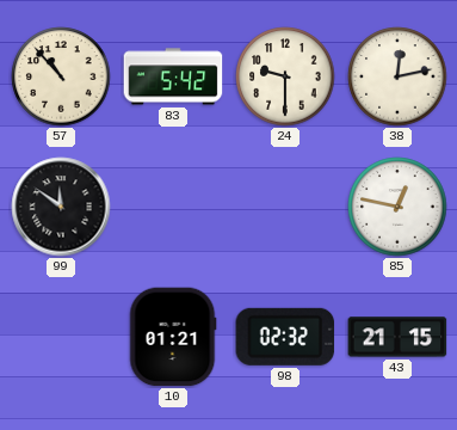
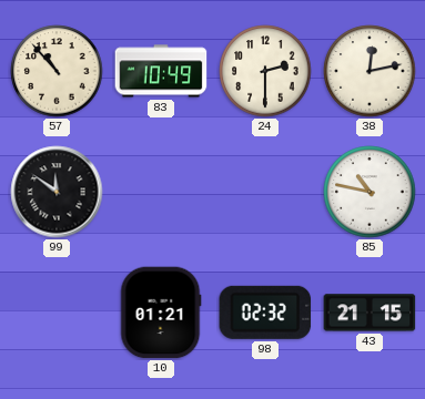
83: 5:42 -> 10:49 (161, 71)
24: 9:30 -> 2:30 (265, 71)
85: 12:47 -> 10:47 (370, 192)
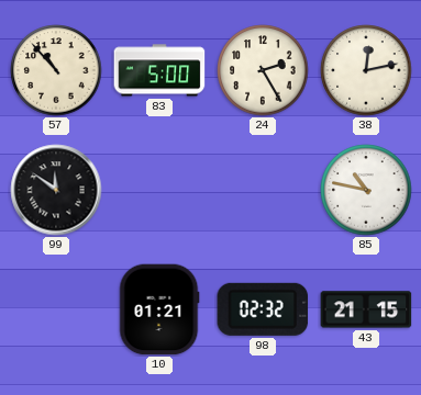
83: 10:49 -> 5:00 (159, 70)
24: 2:30 -> 2:25 (263, 70)
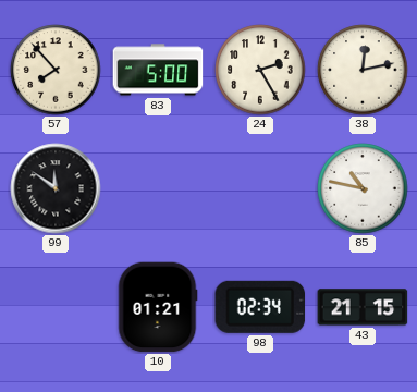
57: 10:53 -> 7:53 (56, 70)
98: 02:32 -> 02:34 (260, 307)
